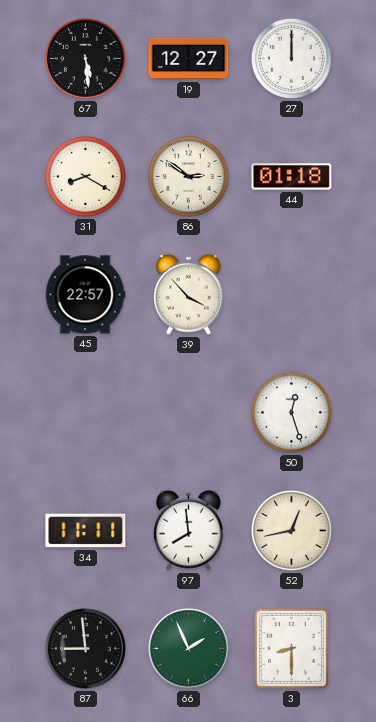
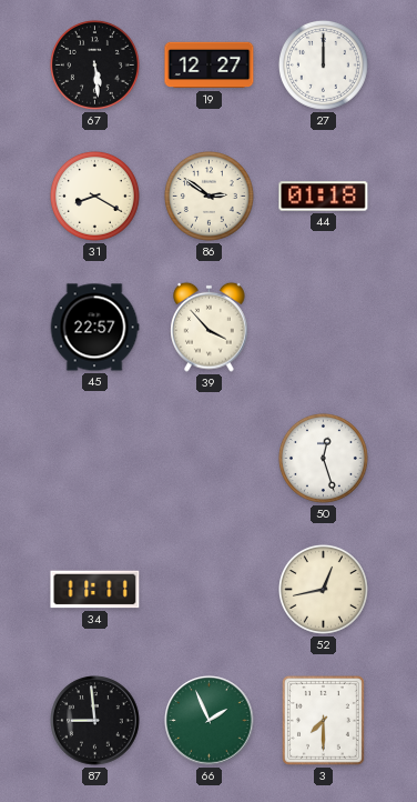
97: 7:59 -> none (189, 530)
3: 8:30 -> 7:30 (323, 720)
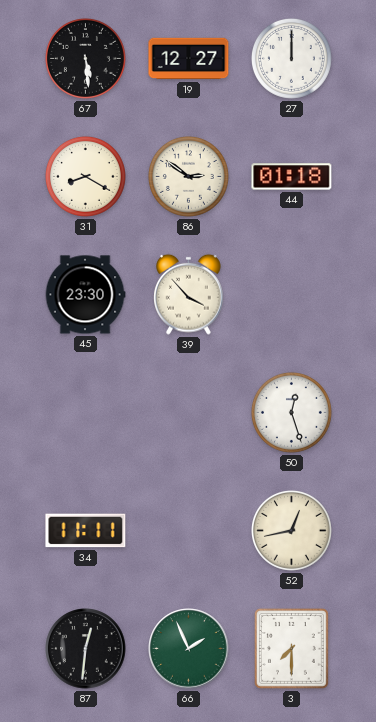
45: 22:57 -> 23:30 (85, 295)
87: 8:59 -> 12:31 (86, 649)
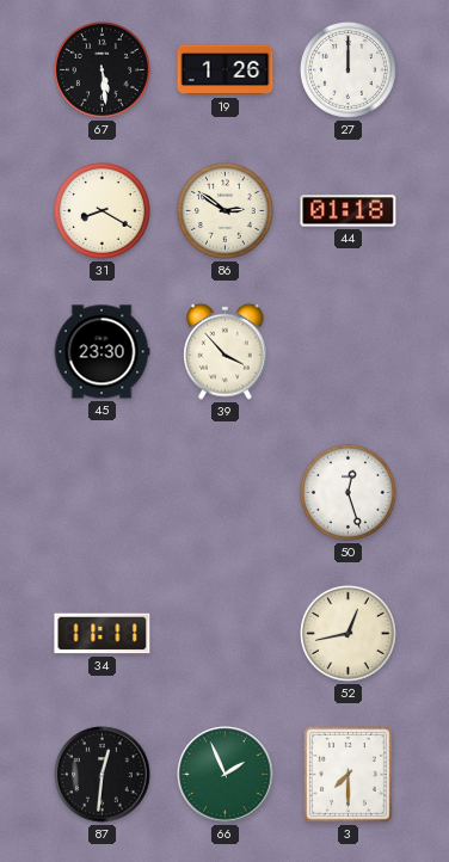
19: 12:27 -> 1:26 (226, 70)
